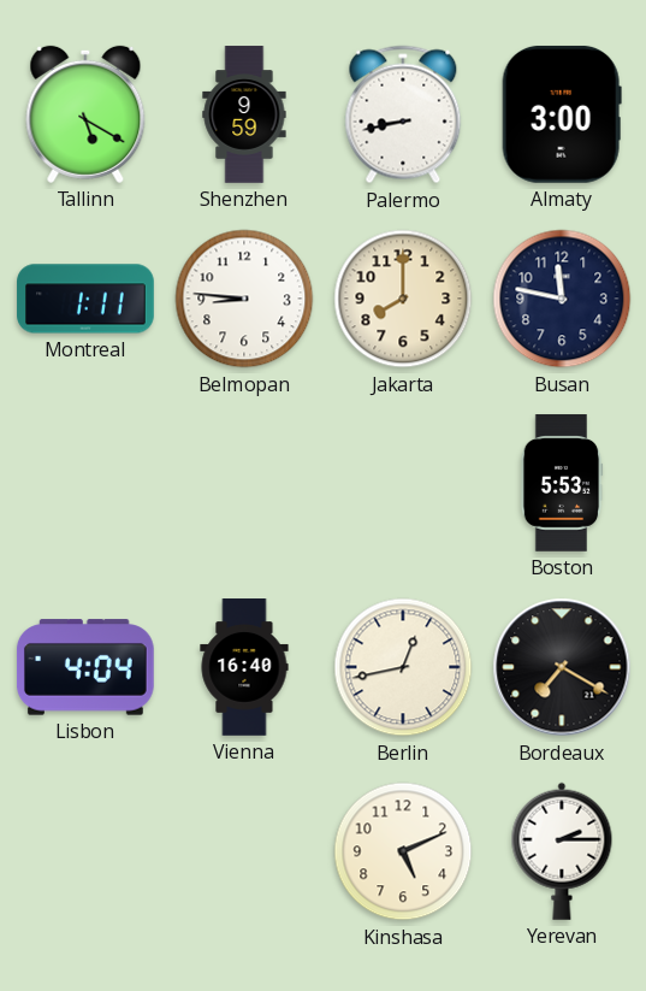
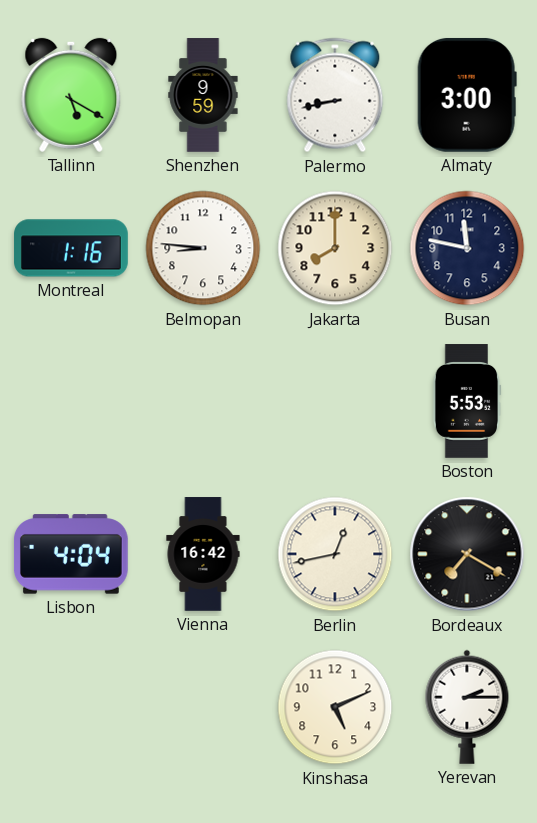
Montreal: 1:11 -> 1:16 (71, 248)
Vienna: 16:40 -> 16:42 (203, 554)
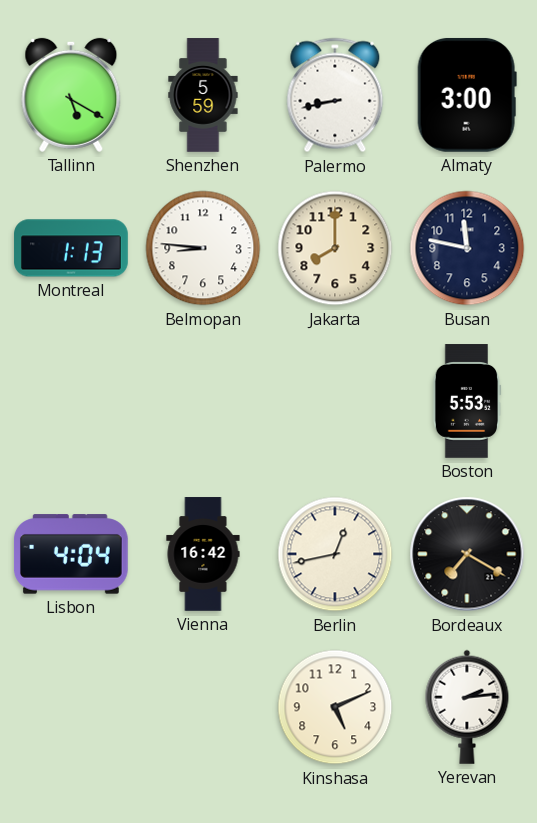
Shenzhen: 9:59 -> 5:59 (203, 95)
Montreal: 1:16 -> 1:13 (71, 248)
Yerevan: 2:15 -> 2:14 (467, 707)
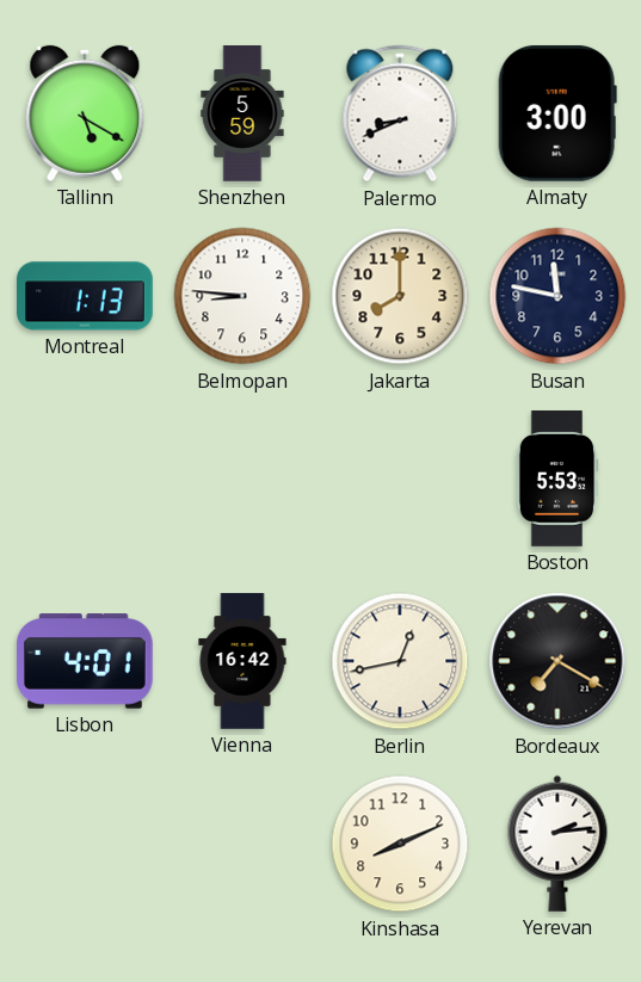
Palermo: 8:43 -> 8:41 (400, 113)
Lisbon: 4:04 -> 4:01 (85, 661)
Kinshasa: 5:11 -> 8:11 (400, 844)
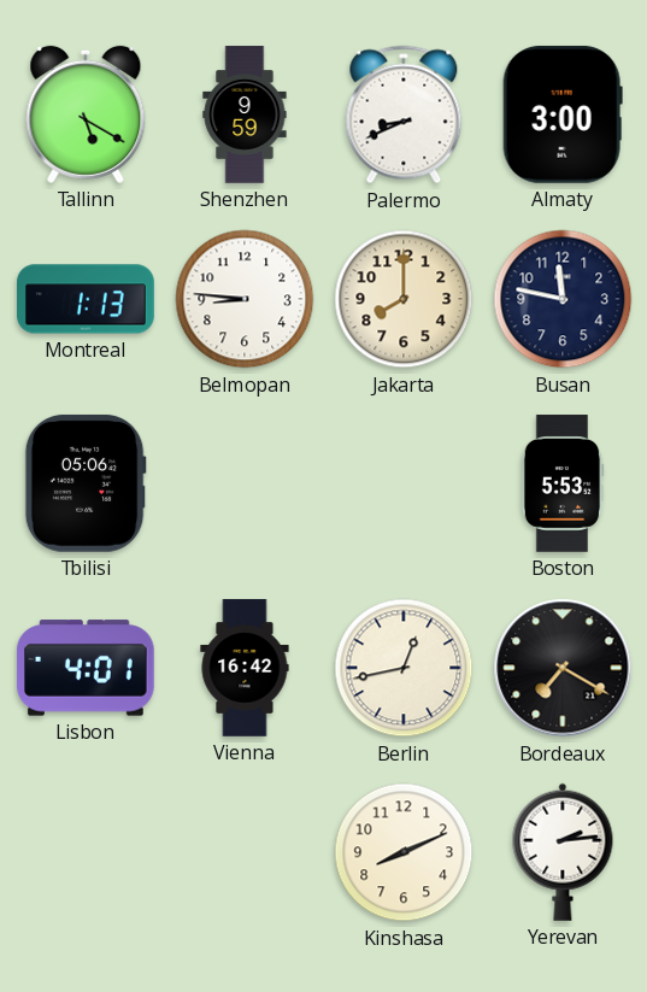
Shenzhen: 5:59 -> 9:59 (245, 115)
Tbilisi: none -> 05:06 (86, 483)
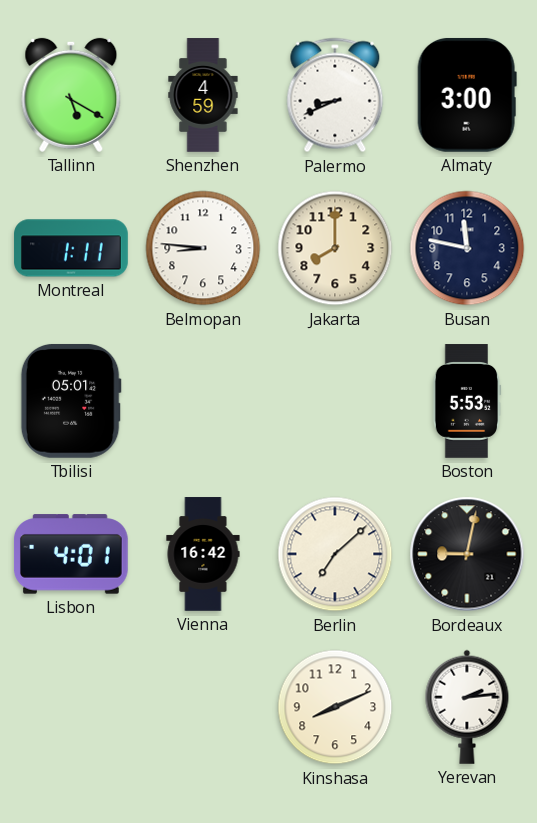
Shenzhen: 9:59 -> 4:59 (203, 95)
Montreal: 1:13 -> 1:11 (71, 248)
Tbilisi: 05:06 -> 05:01 (71, 401)
Berlin: 12:43 -> 7:08 (335, 554)
Bordeaux: 7:20 -> 9:02 (467, 554)
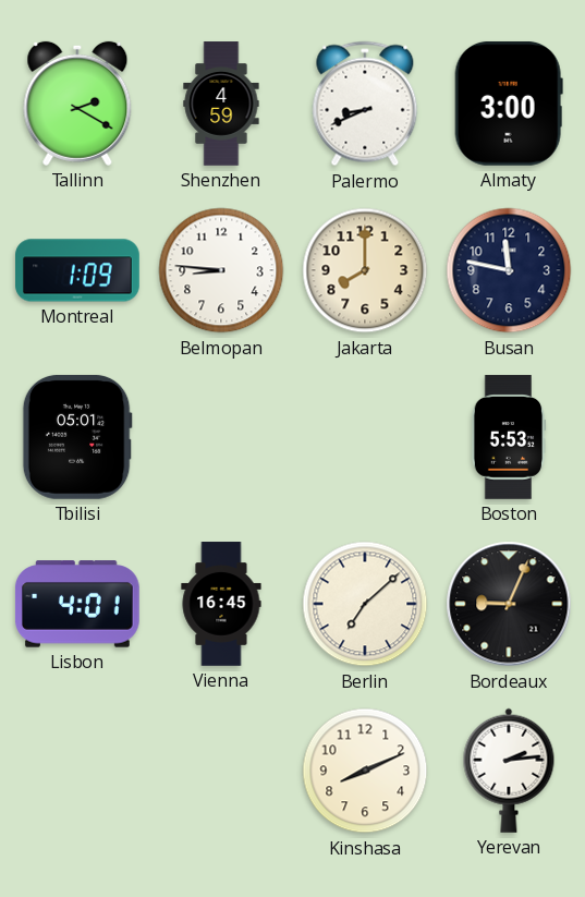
Tallinn: 5:20 -> 2:20 (77, 104)
Montreal: 1:11 -> 1:09 (77, 270)
Vienna: 16:42 -> 16:45 (221, 604)
Bordeaux: 9:02 -> 9:04 (509, 604)
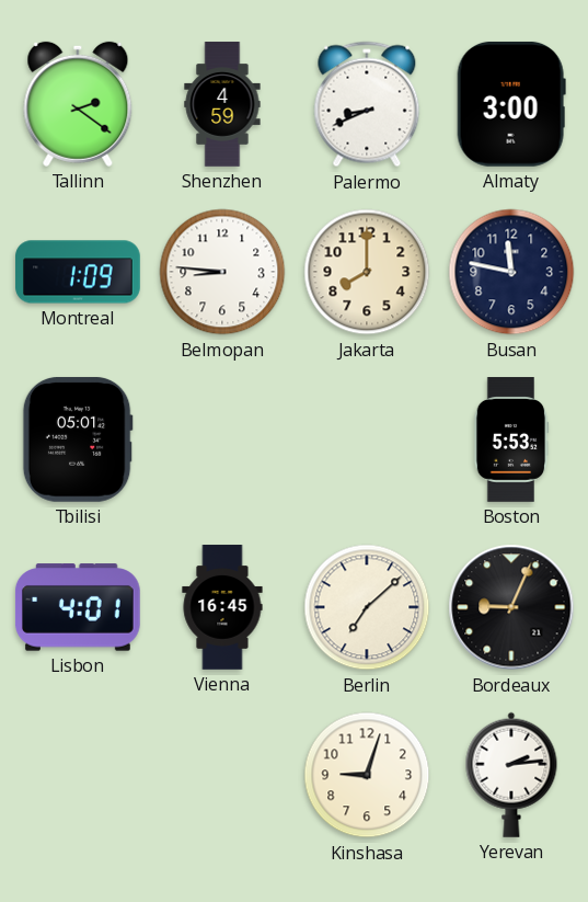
Tallinn: 2:20 -> 2:21 (78, 104)
Kinshasa: 8:11 -> 9:03 (367, 775)
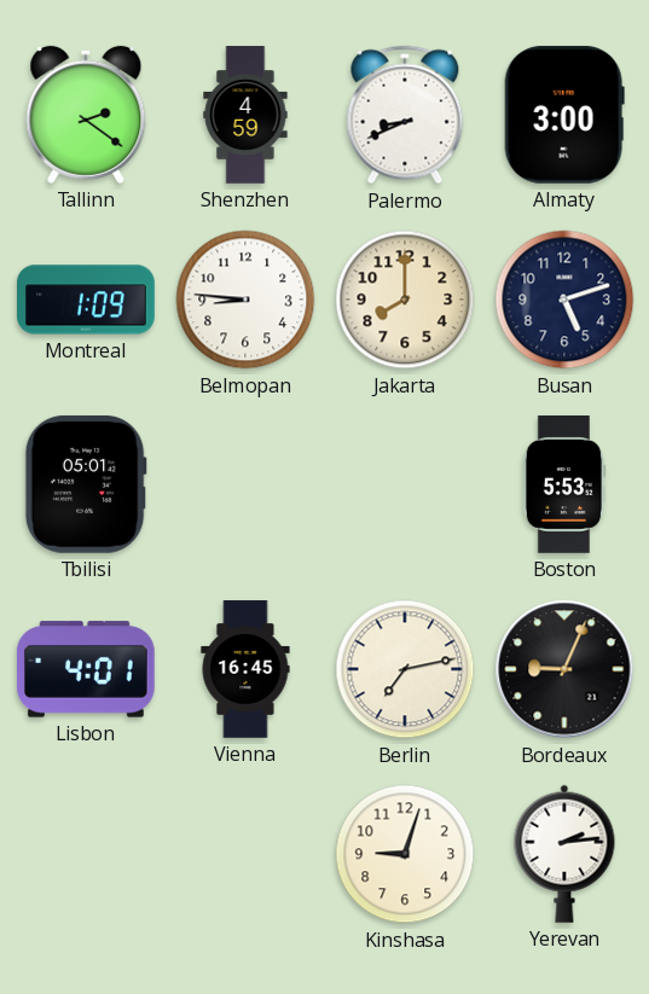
Busan: 11:47 -> 5:12 (564, 300)
Berlin: 7:08 -> 7:13 (405, 669)
